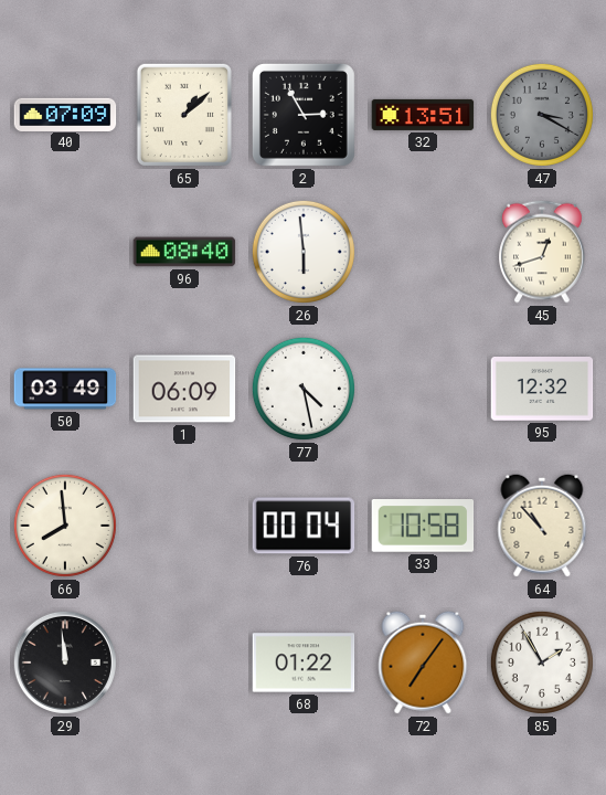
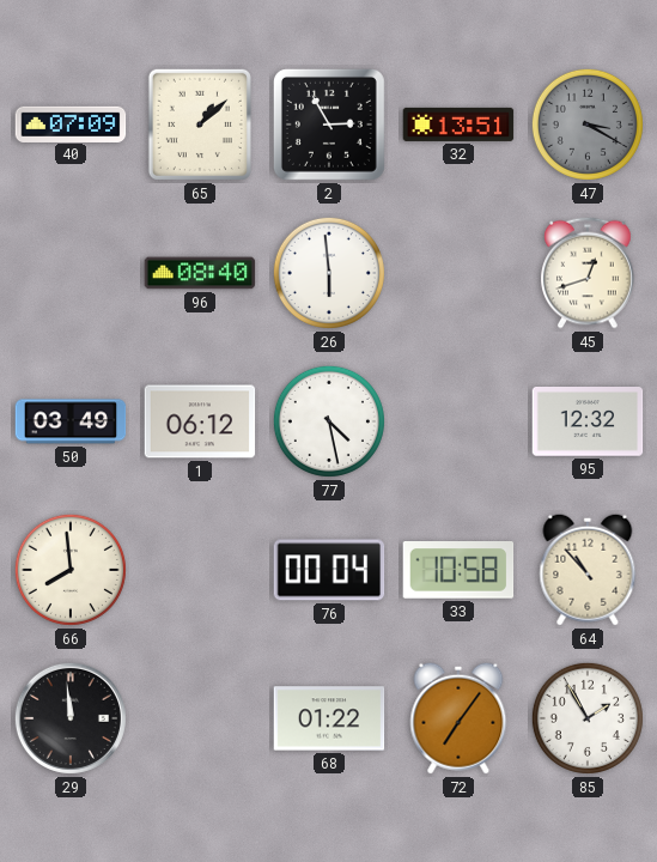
1: 06:09 -> 06:12 (200, 421)
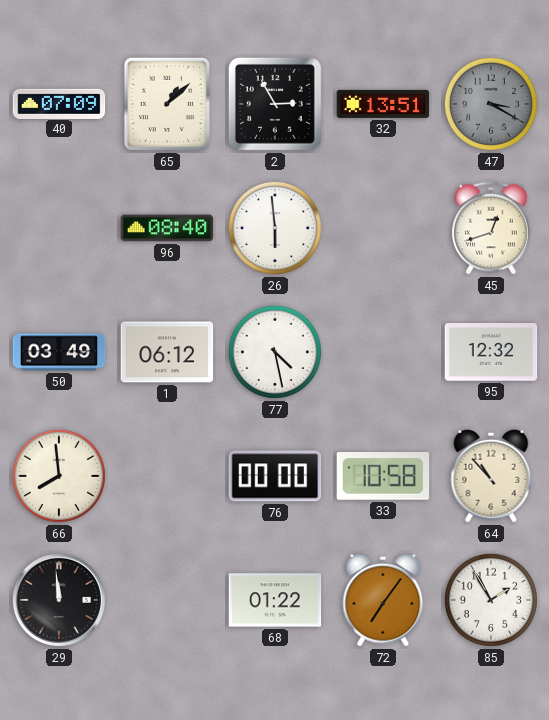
76: 00:04 -> 00:00 (275, 476)
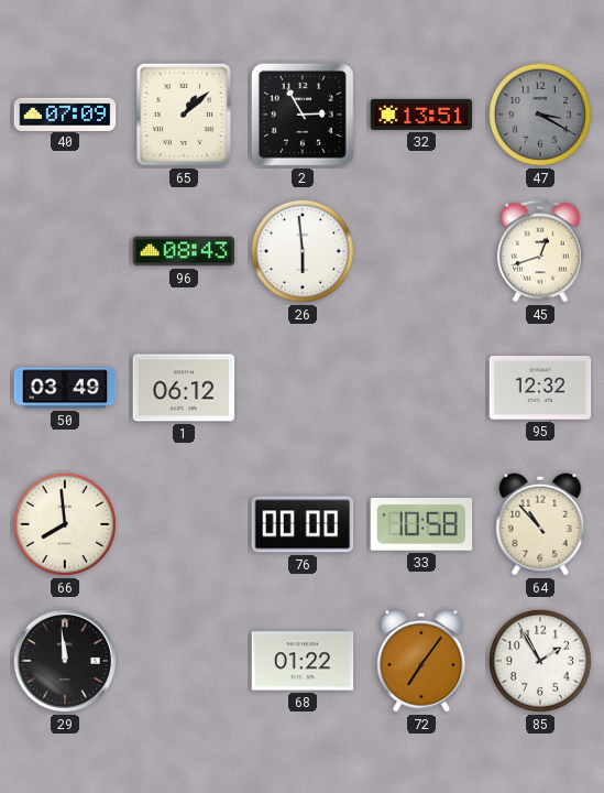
96: 08:40 -> 08:43 (184, 251)
77: 4:28 -> none (275, 352)
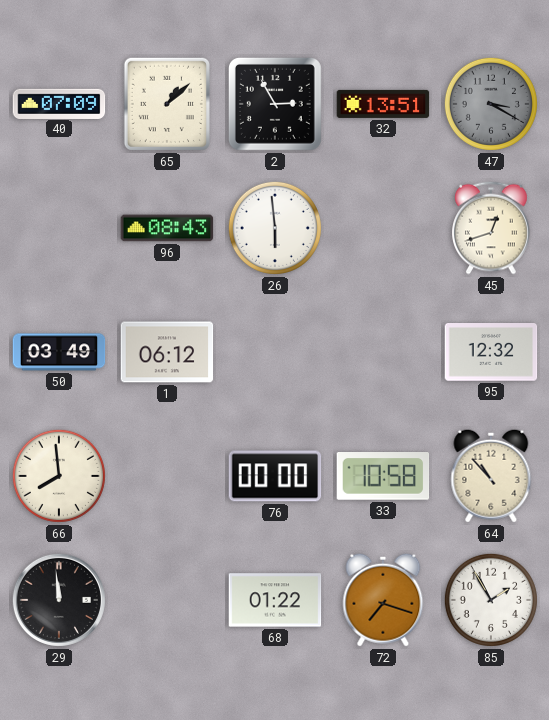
72: 7:06 -> 7:18 (383, 600)
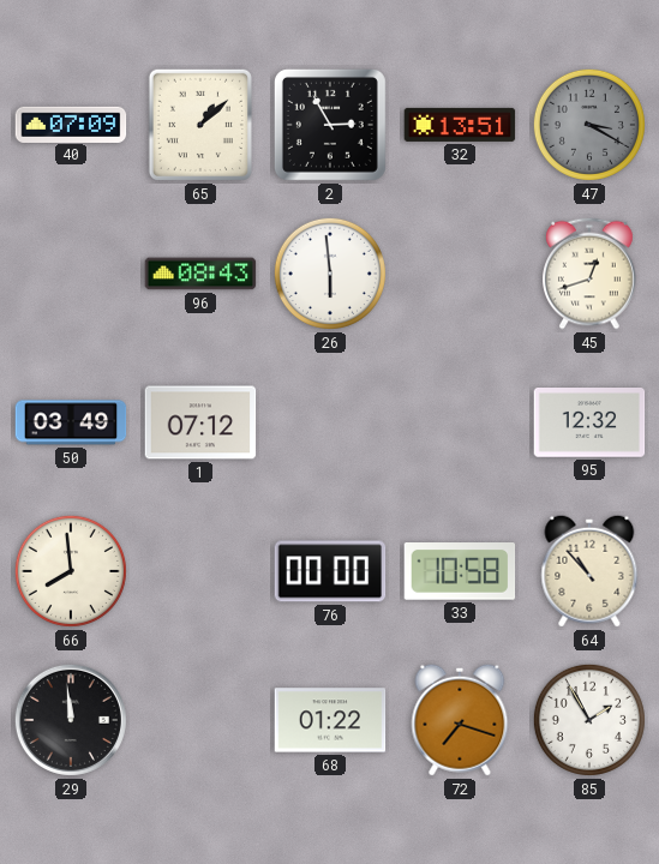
1: 06:12 -> 07:12 (200, 422)
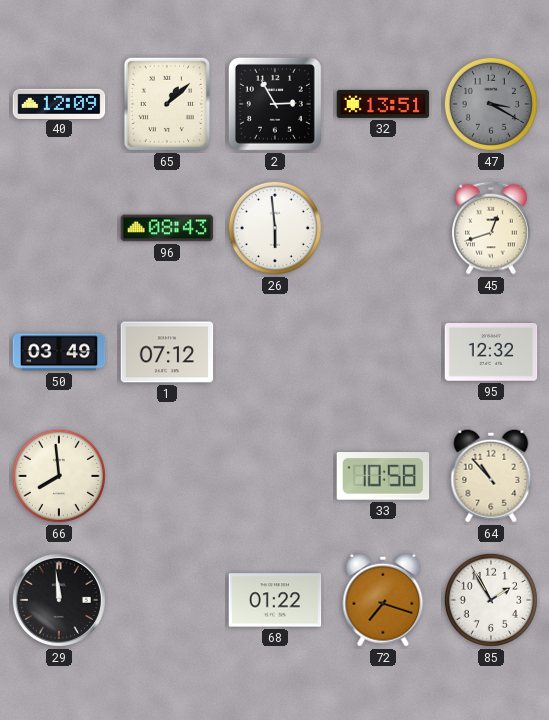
40: 07:09 -> 12:09 (59, 103)
76: 00:00 -> none (330, 571)
